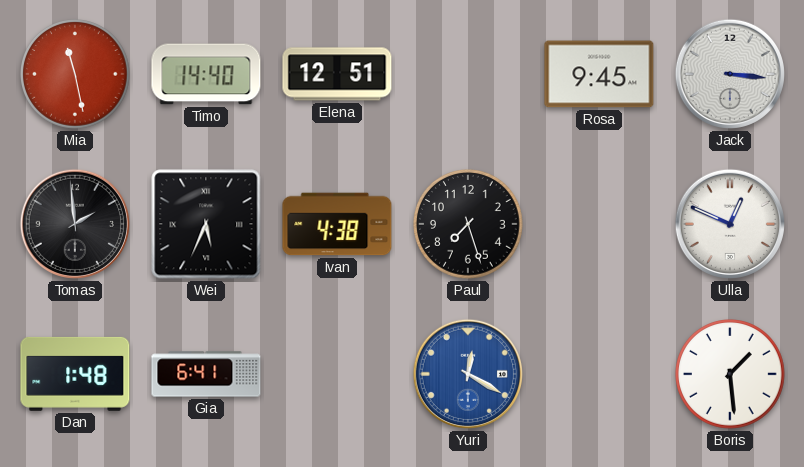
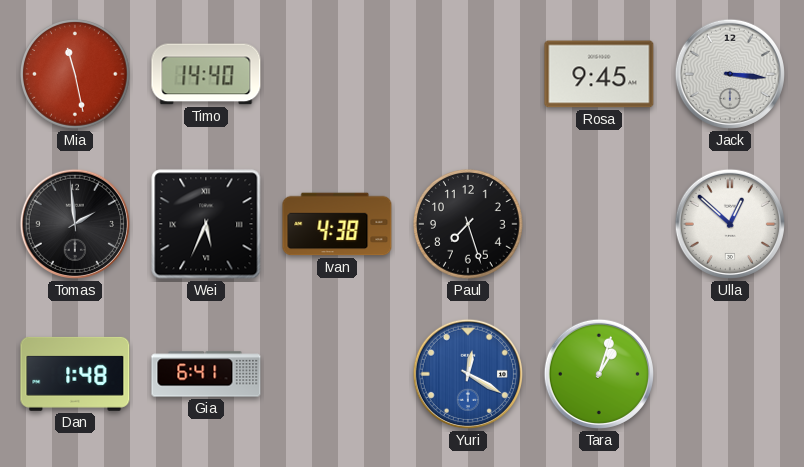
Elena: 12:51 -> none (337, 74)
Ulla: 12:49 -> 12:52 (730, 224)
Tara: none -> 1:03 (599, 374)
Boris: 1:29 -> none (731, 375)
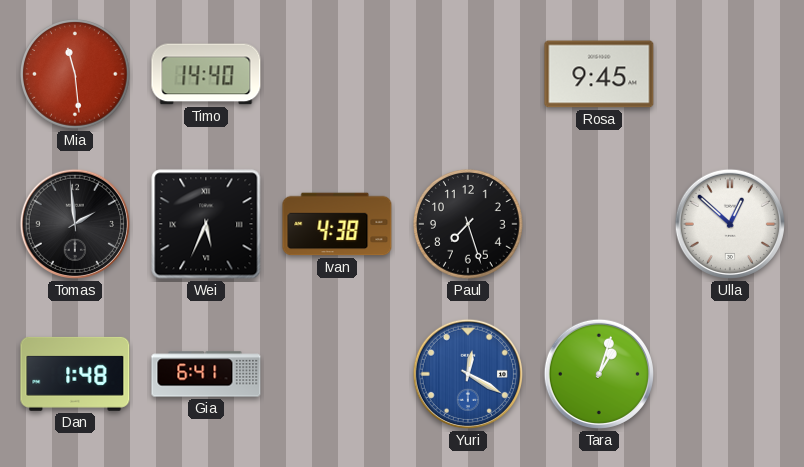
Mia: 11:28 -> 11:29 (76, 75)
Jack: 3:16 -> none (730, 74)
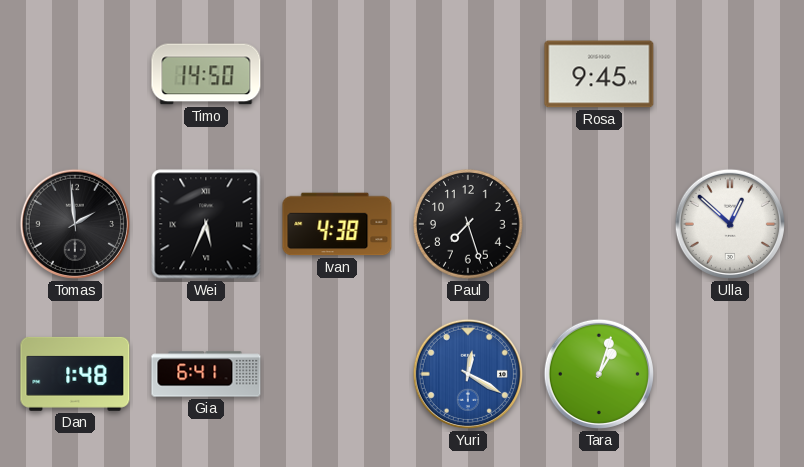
Mia: 11:29 -> none (76, 75)
Timo: 14:40 -> 14:50 (206, 74)
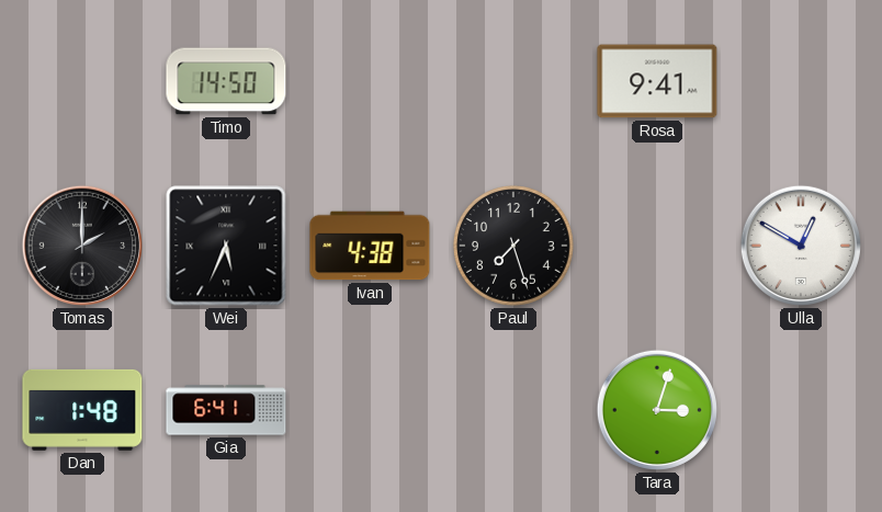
Rosa: 9:45 -> 9:41 (657, 81)
Tomas: 1:59 -> 2:00 (82, 246)
Ulla: 12:52 -> 12:50 (801, 246)
Yuri: 12:20 -> none (468, 374)
Tara: 1:03 -> 3:03 (657, 410)
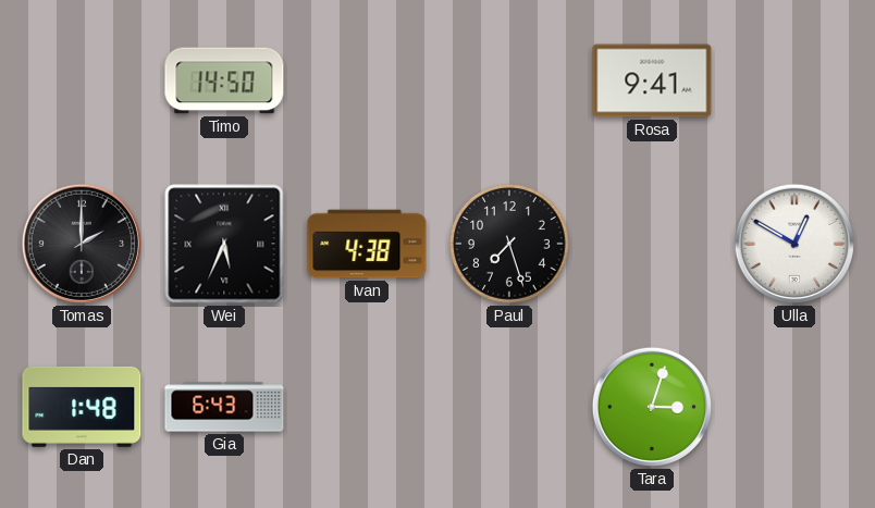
Gia: 6:41 -> 6:43 (224, 407)
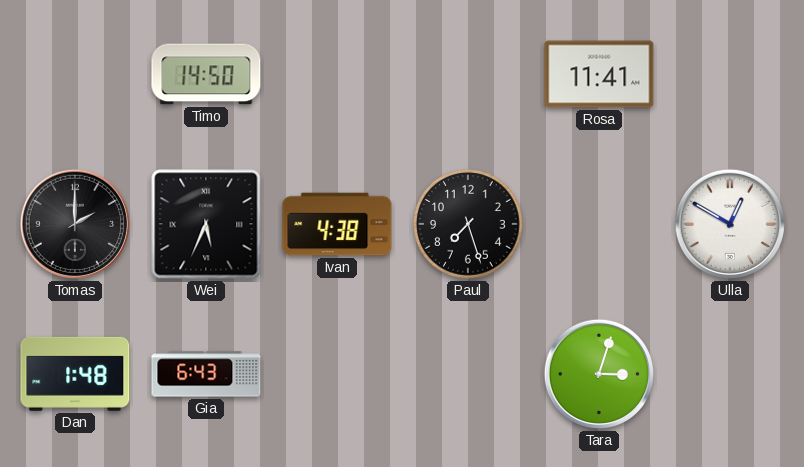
Rosa: 9:41 -> 11:41 (599, 74)
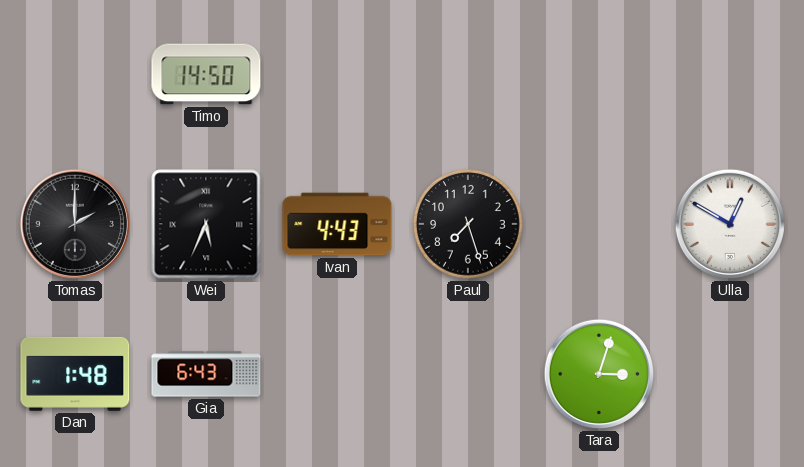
Rosa: 11:41 -> none (599, 74)
Ivan: 4:38 -> 4:43 (337, 224)
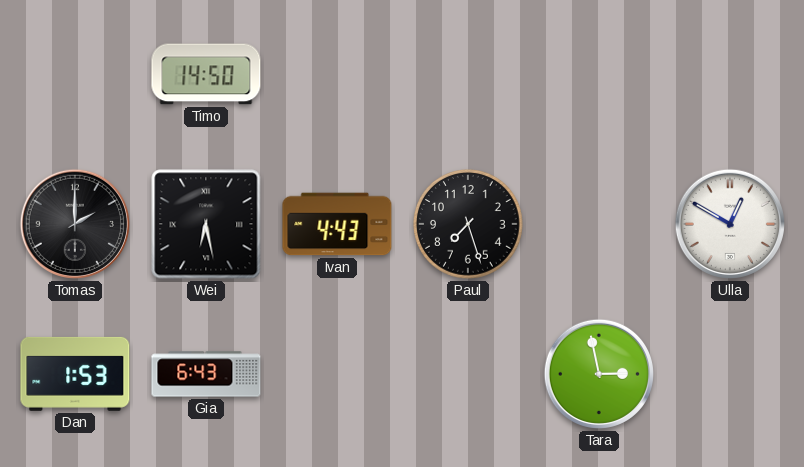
Wei: 5:34 -> 6:28 (206, 224)
Dan: 1:48 -> 1:53 (75, 374)
Tara: 3:03 -> 2:58 (599, 374)
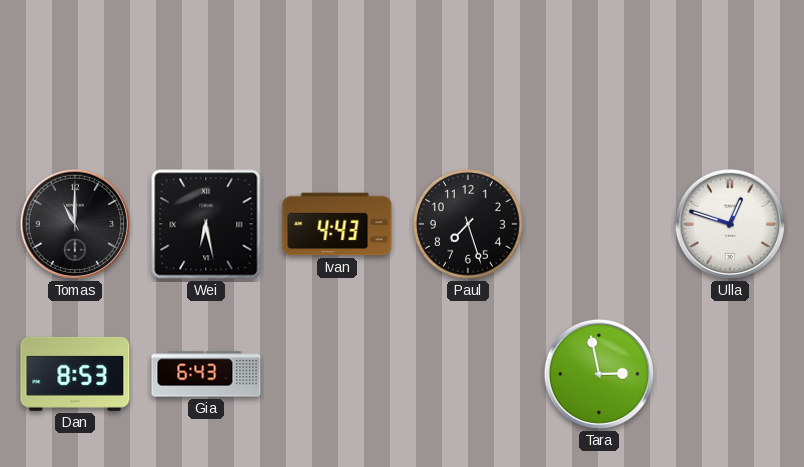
Timo: 14:50 -> none (206, 74)
Tomas: 2:00 -> 11:00 (75, 224)
Ulla: 12:50 -> 12:48 (730, 224)
Dan: 1:53 -> 8:53 (75, 374)
